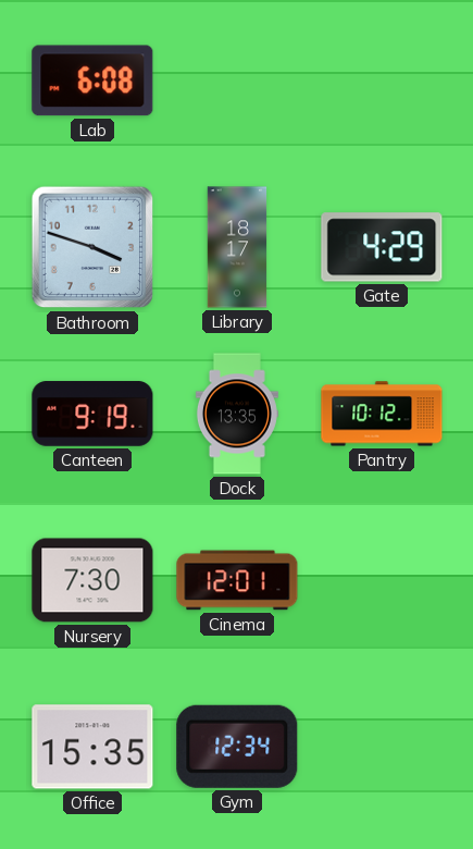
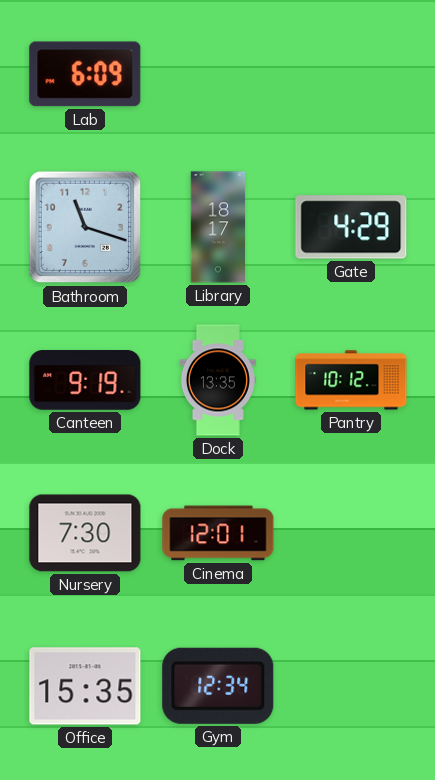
Lab: 6:08 -> 6:09 (85, 74)
Bathroom: 3:48 -> 11:18 (85, 227)
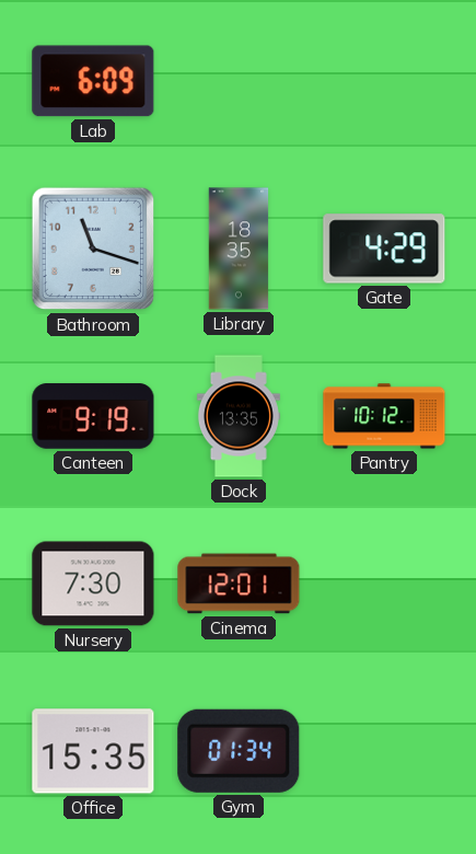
Library: 18:17 -> 18:35 (239, 249)
Gym: 12:34 -> 01:34 (239, 751)
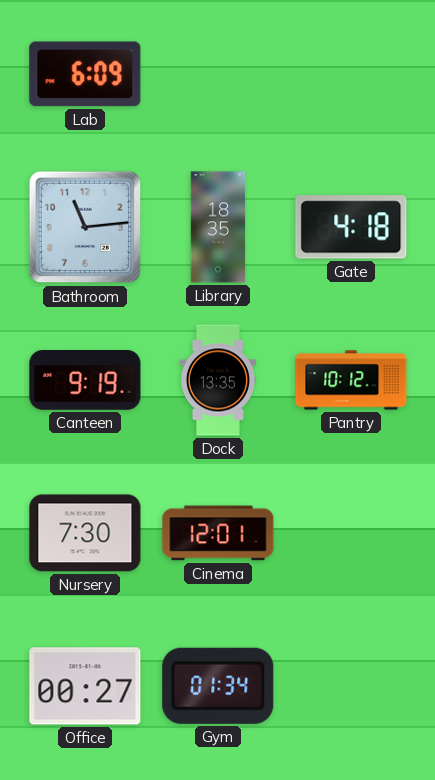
Bathroom: 11:18 -> 11:14 (85, 227)
Gate: 4:29 -> 4:18 (351, 227)
Office: 15:35 -> 00:27 (85, 686)
